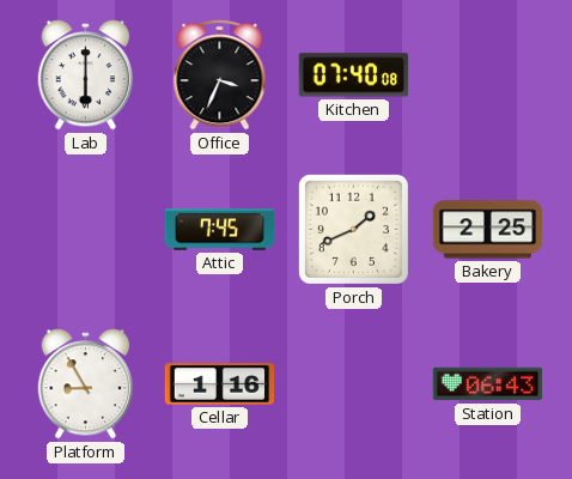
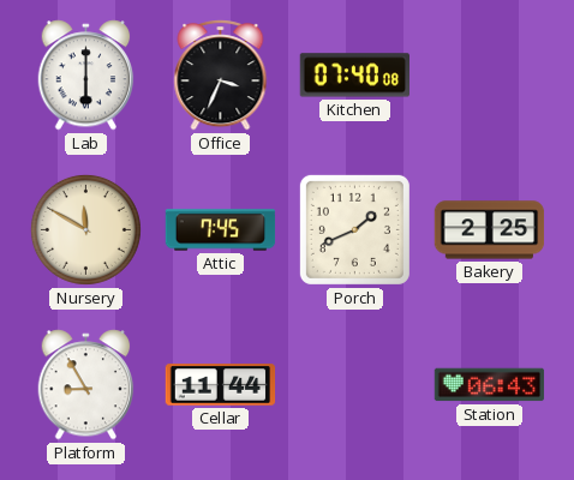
Nursery: none -> 11:50 (85, 229)
Cellar: 1:16 -> 11:44 (221, 385)
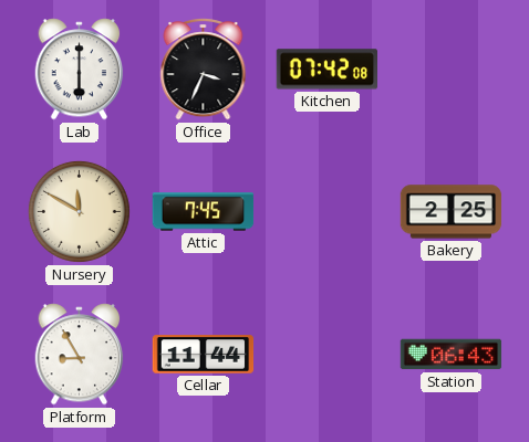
Kitchen: 07:40 -> 07:42 (326, 70)
Porch: 1:41 -> none (354, 229)
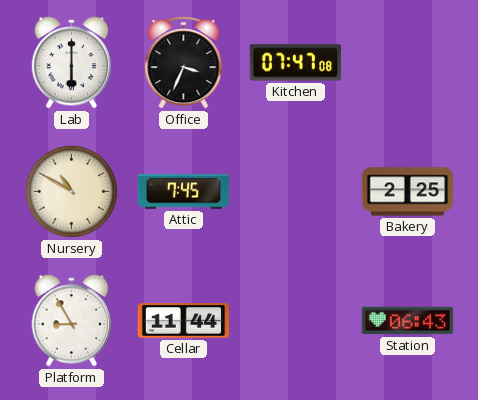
Kitchen: 07:42 -> 07:47 (295, 63)
Nursery: 11:50 -> 10:50 (71, 191)
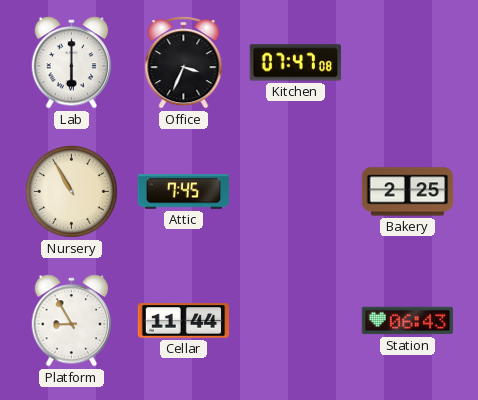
Nursery: 10:50 -> 10:55 (71, 191)
